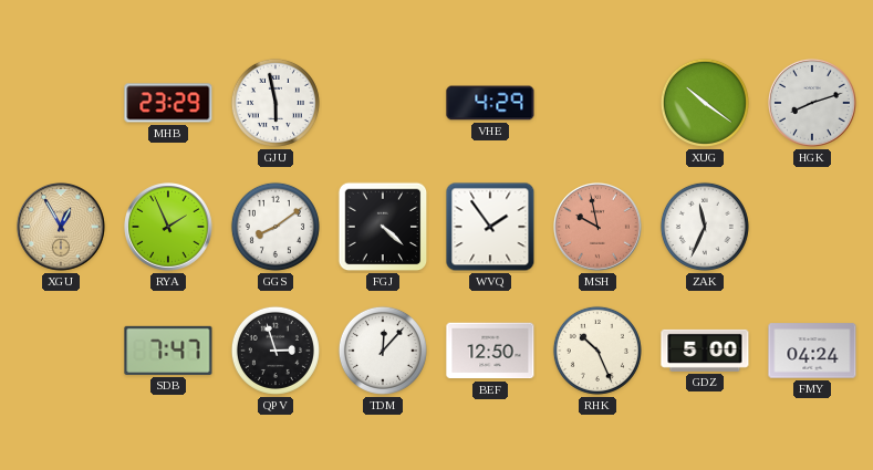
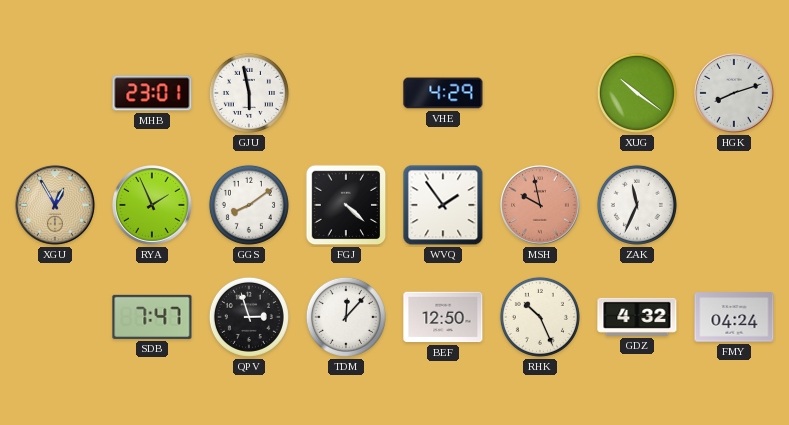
MHB: 23:29 -> 23:01 (152, 93)
GDZ: 5:00 -> 4:32 (637, 317)
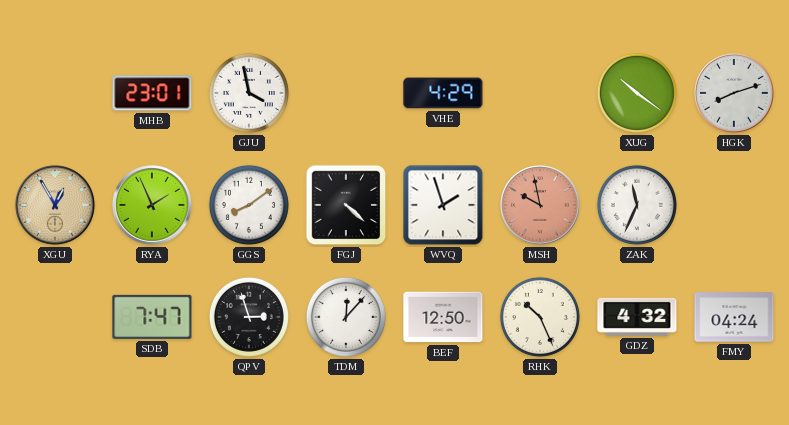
GJU: 5:58 -> 3:58 (249, 93)
WVQ: 1:54 -> 1:57 (443, 205)
